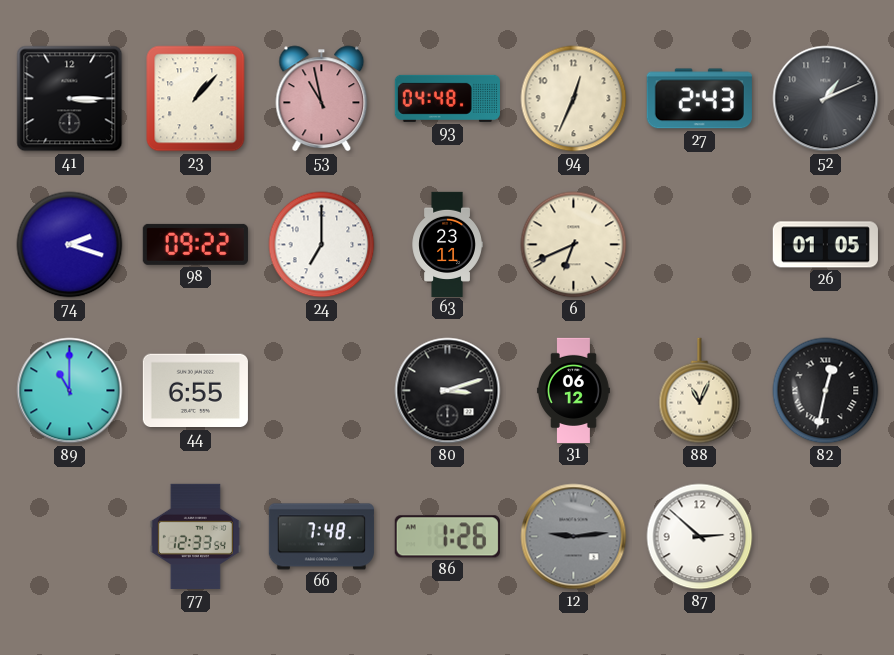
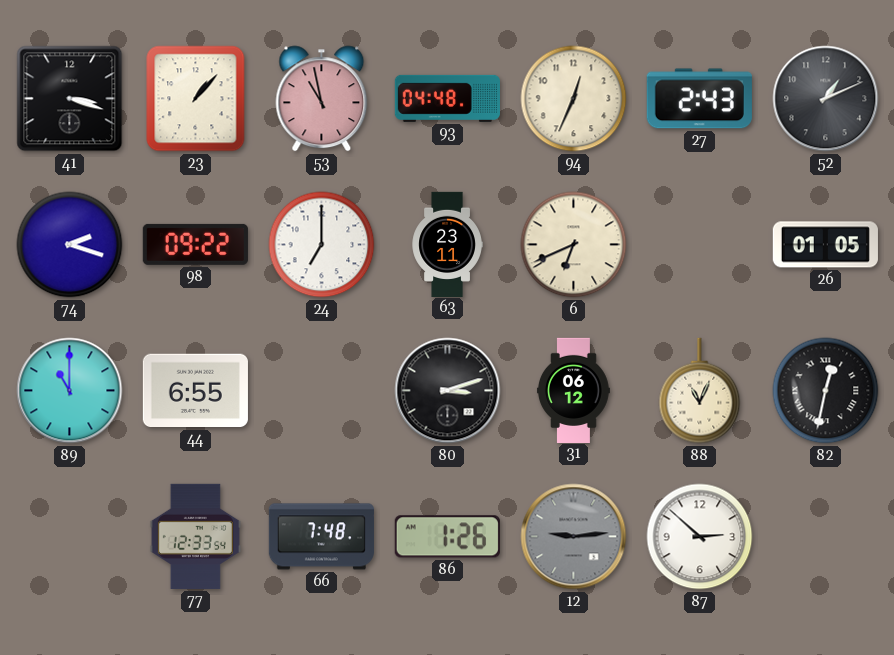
41: 3:15 -> 3:18 (70, 99)
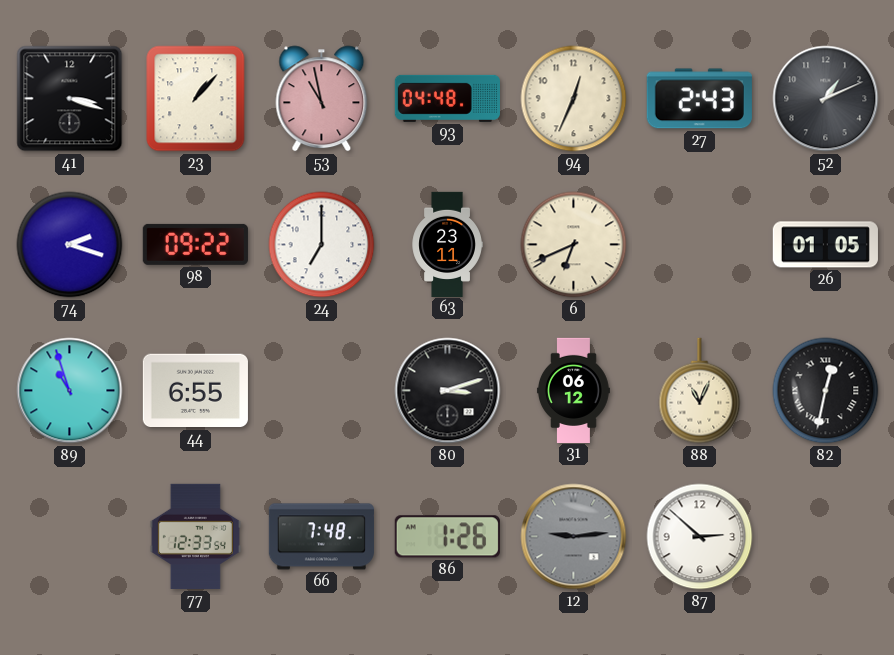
89: 11:00 -> 10:57 (70, 391)
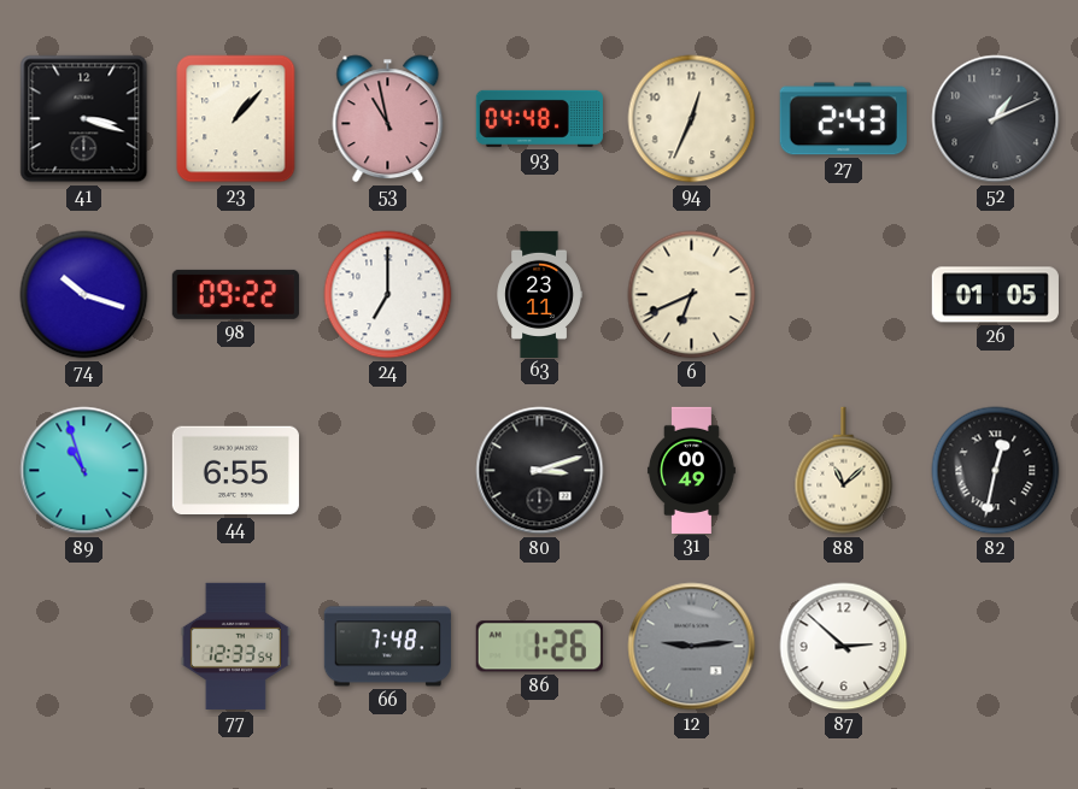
74: 2:18 -> 10:18 (84, 295)
31: 06:12 -> 00:49 (691, 470)
88: 11:04 -> 11:08 (844, 471)
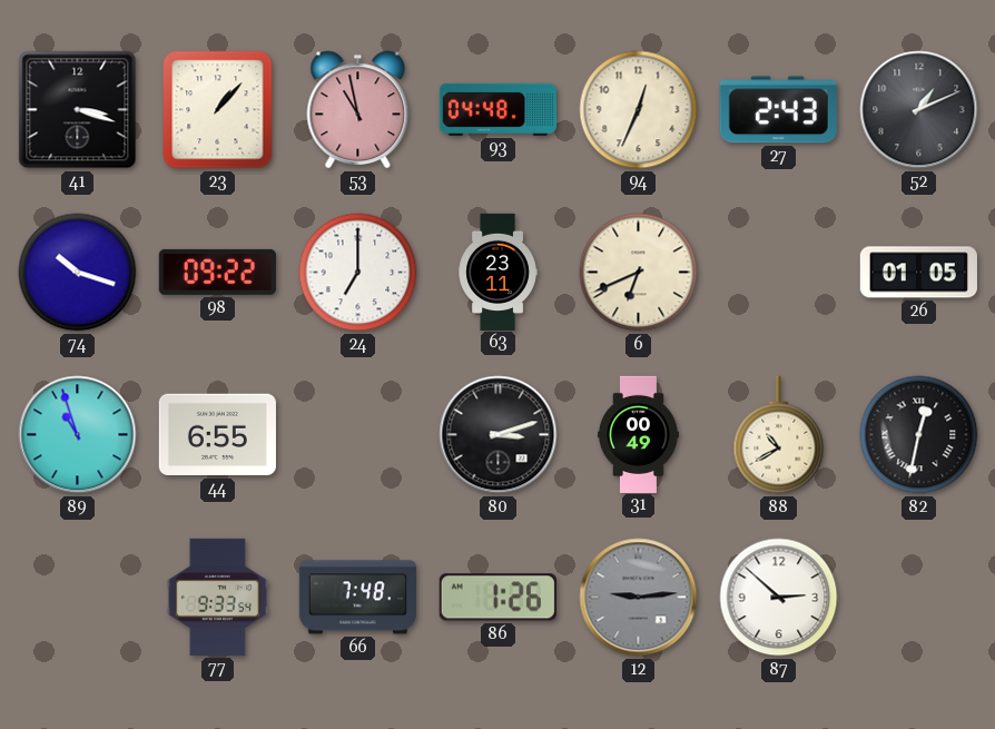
88: 11:08 -> 10:40 (779, 435)
77: 12:33 -> 9:33 (217, 597)
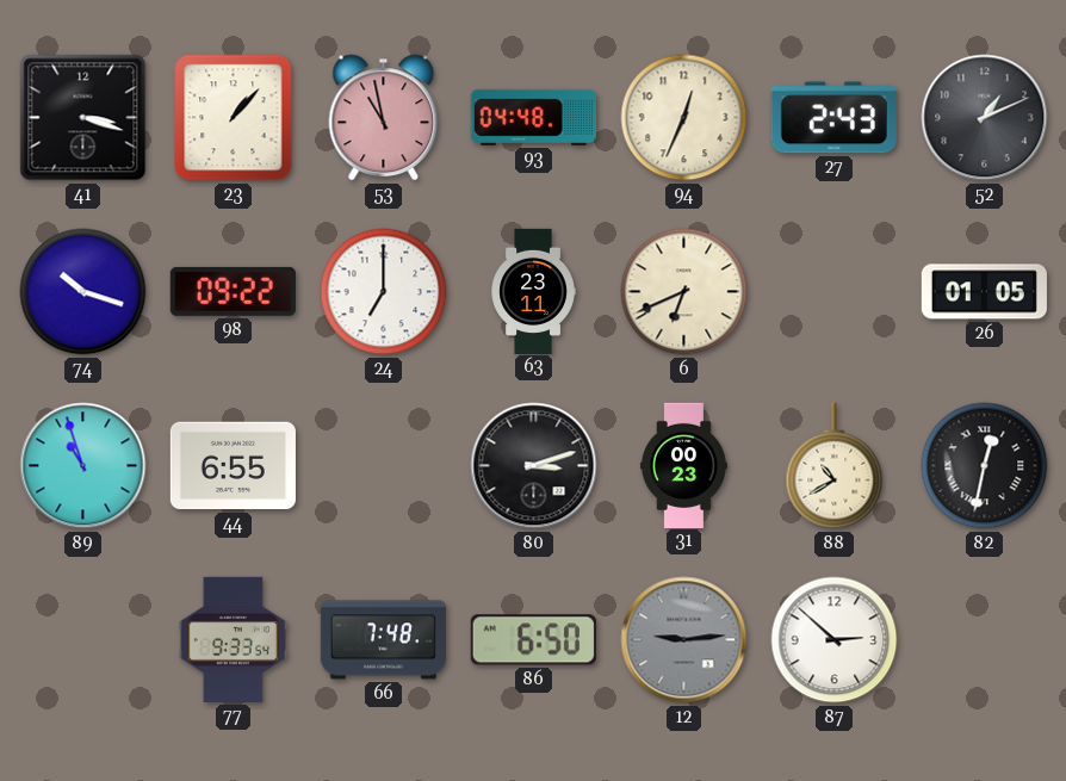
31: 00:49 -> 00:23 (683, 465)
86: 1:26 -> 6:50 (533, 640)
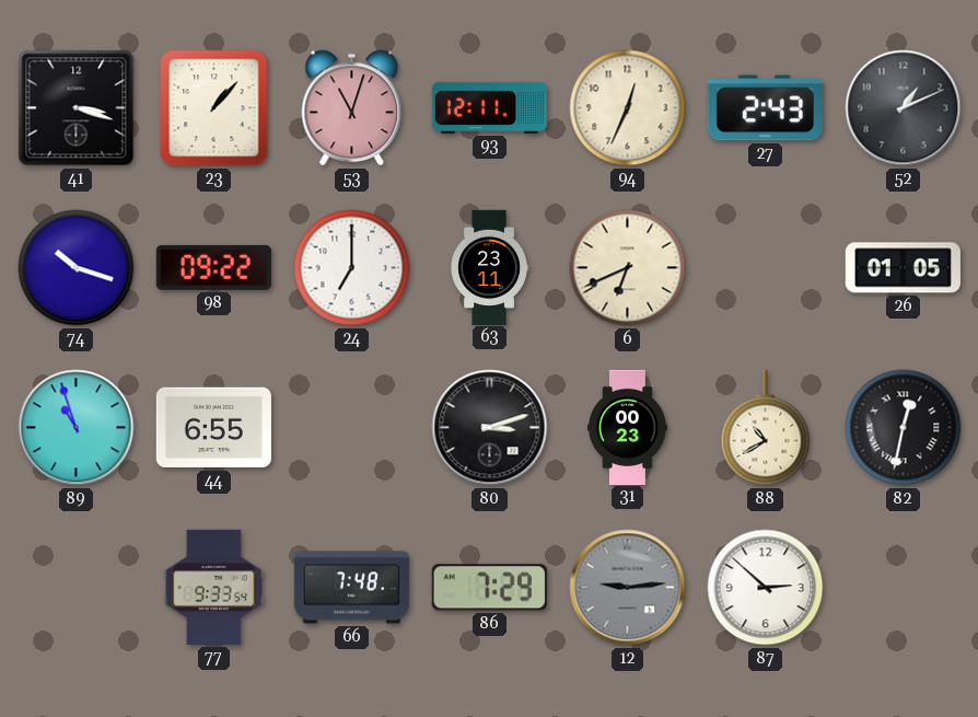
53: 10:58 -> 11:03 (352, 108)
93: 04:48 -> 12:11 (489, 107)
86: 6:50 -> 7:29 (489, 588)
